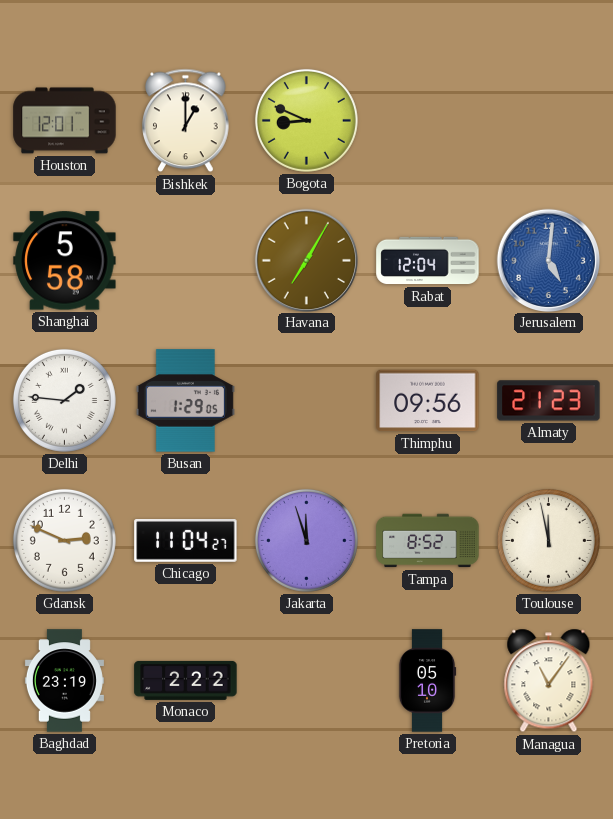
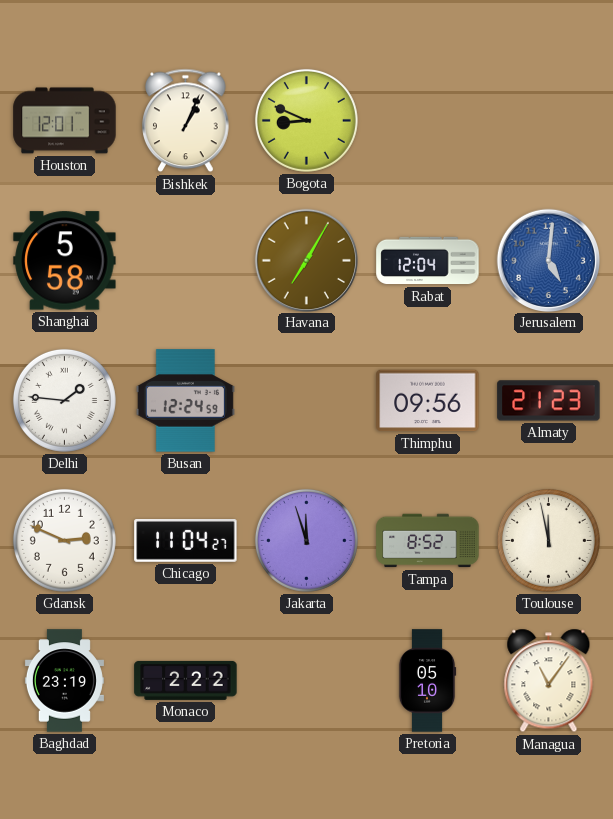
Bishkek: 1:00 -> 1:04 (186, 121)
Busan: 1:29 -> 12:24 (185, 401)
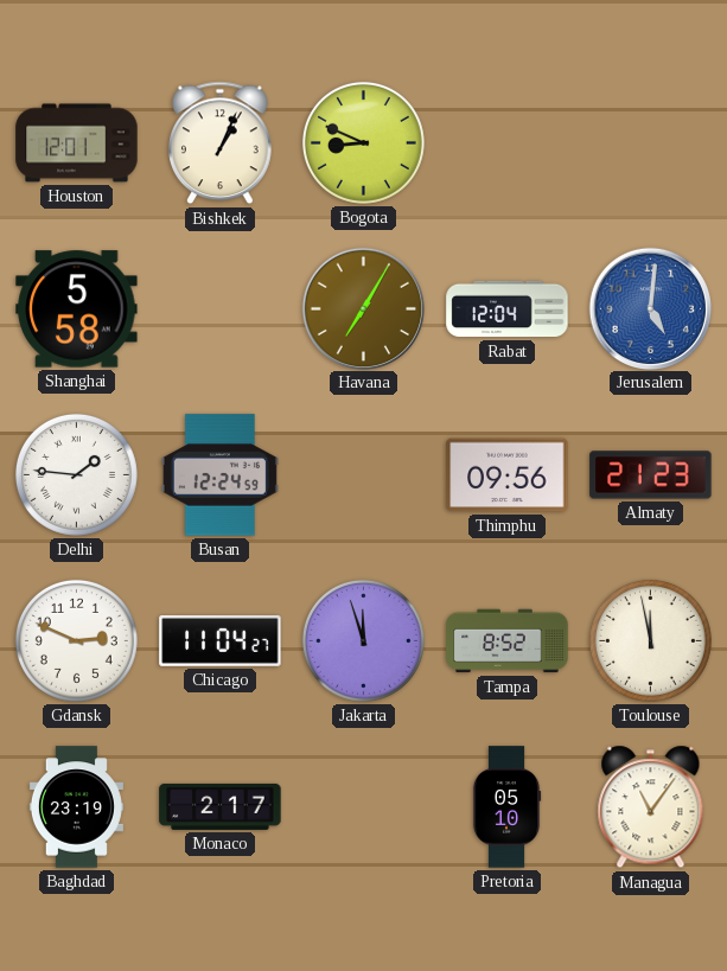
Monaco: 2:22 -> 2:17 (221, 806)
